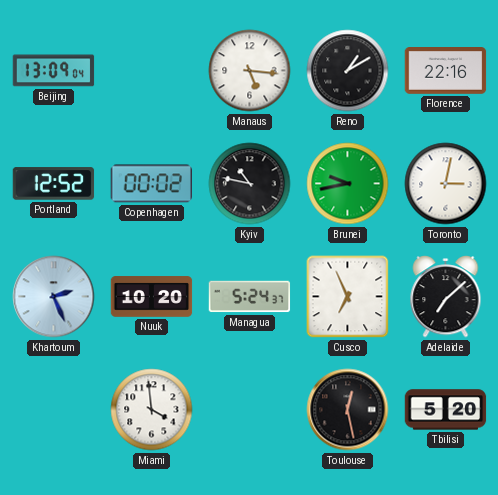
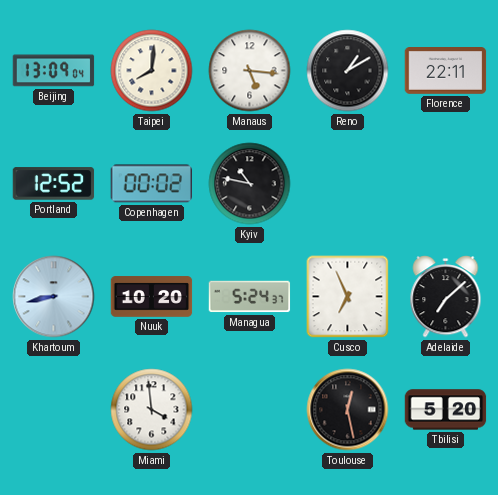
Taipei: none -> 8:01 (152, 71)
Florence: 22:16 -> 22:11 (446, 71)
Brunei: 9:43 -> none (348, 184)
Toronto: 3:02 -> none (446, 184)
Khartoum: 2:26 -> 8:43 (54, 297)
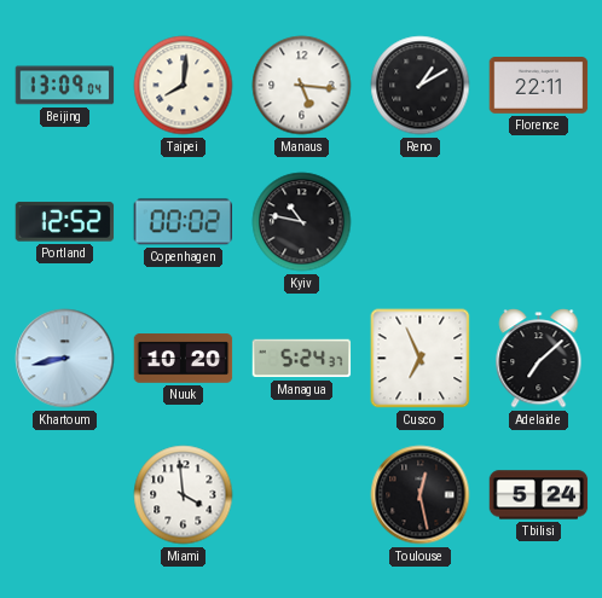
Tbilisi: 5:20 -> 5:24 (539, 495)
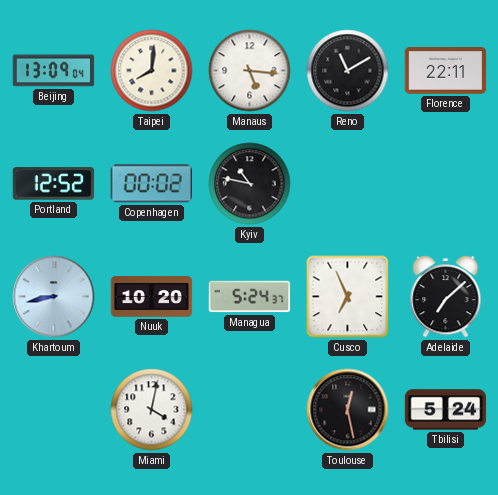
Reno: 1:10 -> 11:10 (348, 71)
Miami: 3:59 -> 4:02 (152, 410)
